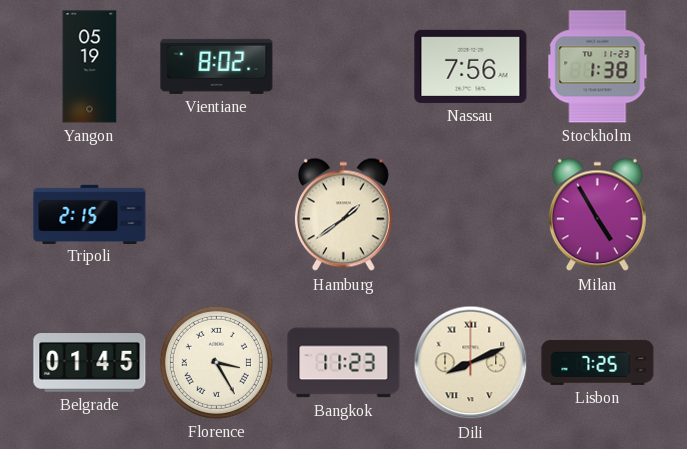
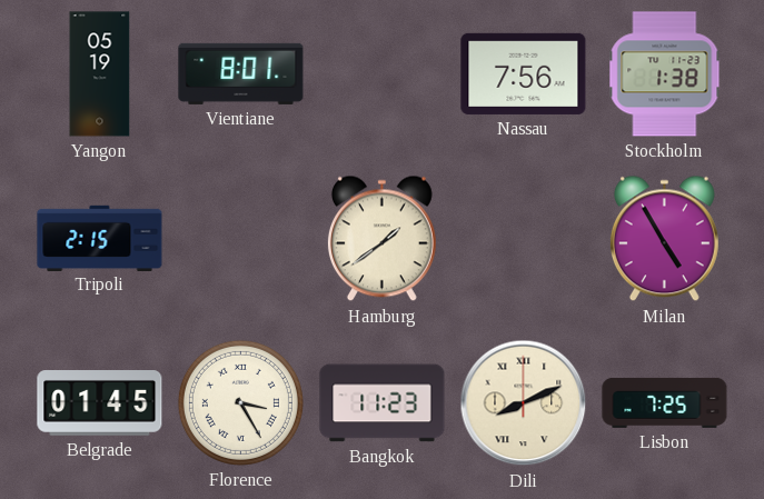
Vientiane: 8:02 -> 8:01 (241, 73)
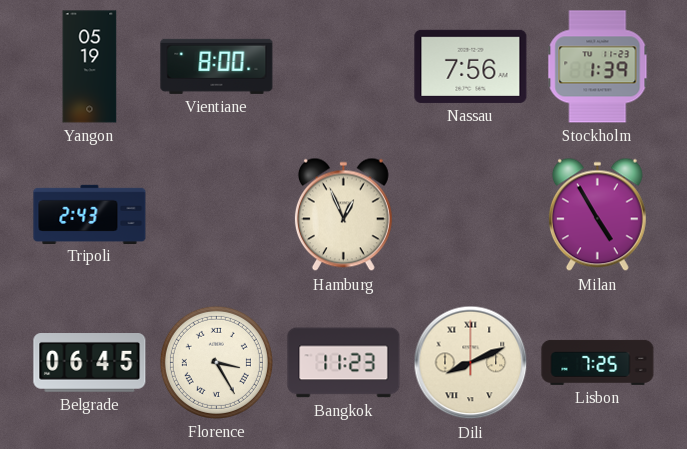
Vientiane: 8:01 -> 8:00 (217, 66)
Stockholm: 1:38 -> 1:39 (598, 67)
Tripoli: 2:15 -> 2:43 (90, 214)
Hamburg: 1:39 -> 12:56 (343, 215)
Belgrade: 01:45 -> 06:45 (90, 363)
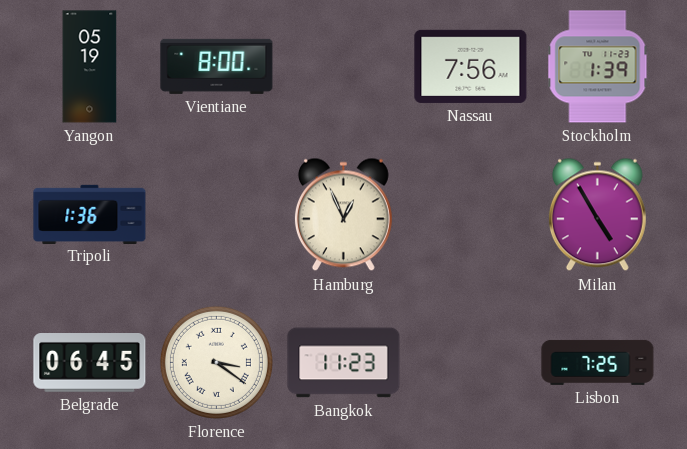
Tripoli: 2:43 -> 1:36 (90, 214)
Florence: 3:25 -> 3:21 (216, 362)
Dili: 8:11 -> none (471, 363)
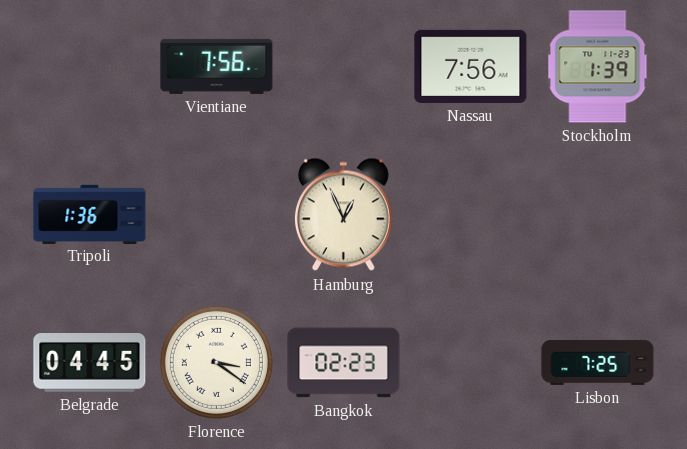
Yangon: 05:19 -> none (90, 67)
Vientiane: 8:00 -> 7:56 (217, 66)
Milan: 4:55 -> none (597, 215)
Belgrade: 06:45 -> 04:45 (90, 363)
Bangkok: 11:23 -> 02:23 (344, 363)
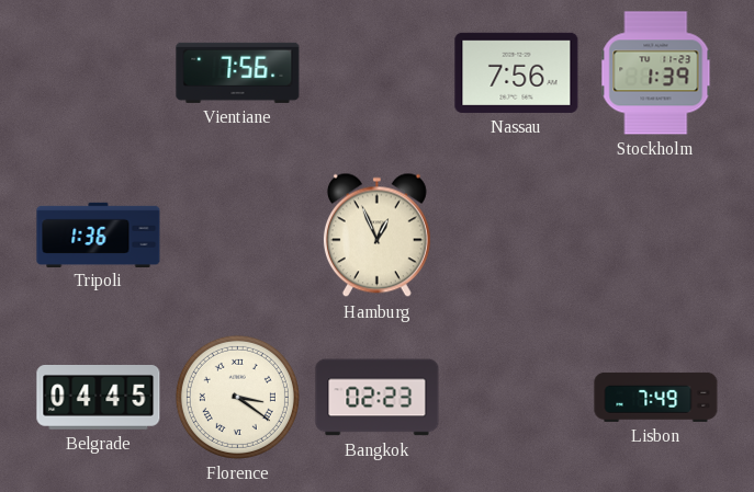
Lisbon: 7:25 -> 7:49 (656, 397)
